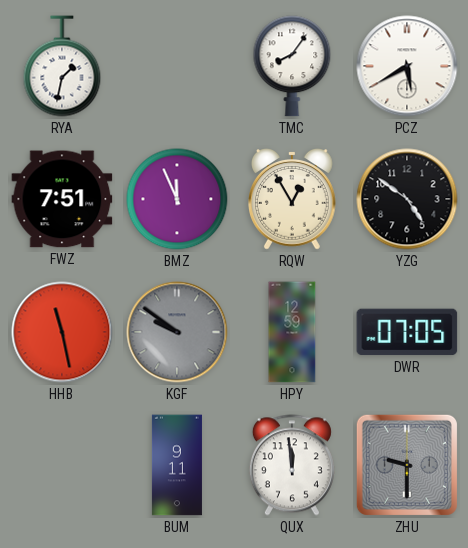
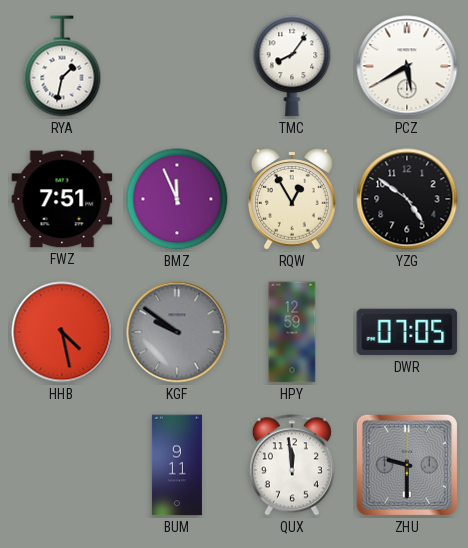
HHB: 11:28 -> 4:28 (62, 332)
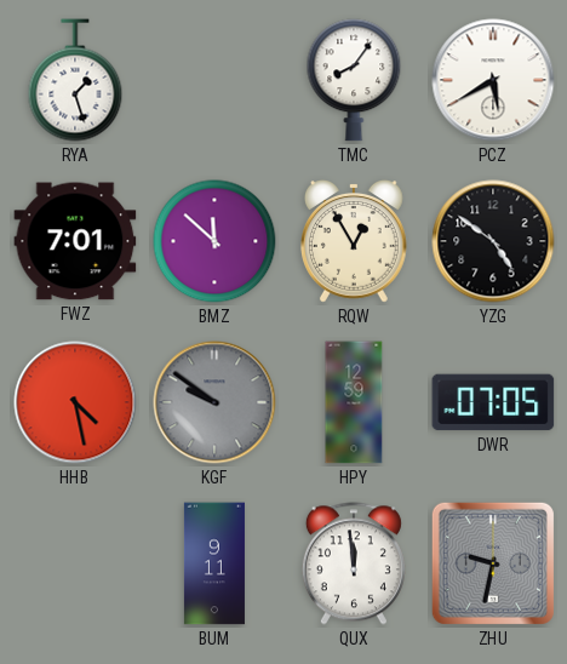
RYA: 1:32 -> 1:27 (75, 80)
FWZ: 7:51 -> 7:01 (75, 241)
BMZ: 11:56 -> 11:52 (214, 241)
ZHU: 9:30 -> 9:32 (493, 563)
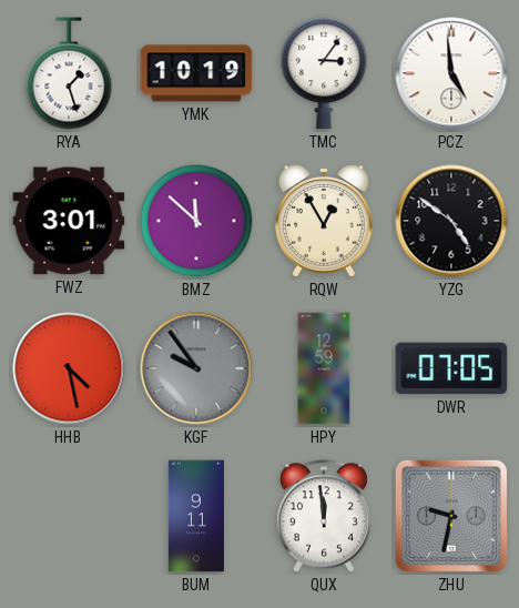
YMK: none -> 10:19 (196, 73)
TMC: 8:06 -> 3:06 (324, 73)
PCZ: 5:40 -> 4:59 (451, 73)
FWZ: 7:01 -> 3:01 (69, 221)
KGF: 9:51 -> 9:54 (196, 368)
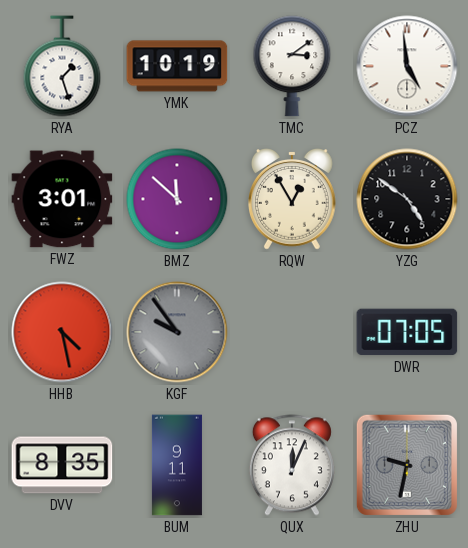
TMC: 3:06 -> 3:09 (292, 66)
HPY: 12:59 -> none (324, 368)
DVV: none -> 8:35 (62, 465)
QUX: 11:59 -> 12:04 (292, 465)
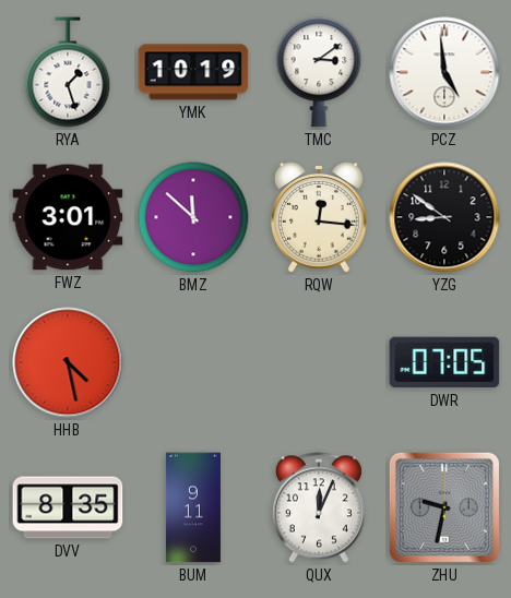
RQW: 12:55 -> 12:16 (320, 218)
YZG: 4:51 -> 8:51 (444, 217)
KGF: 9:54 -> none (177, 332)
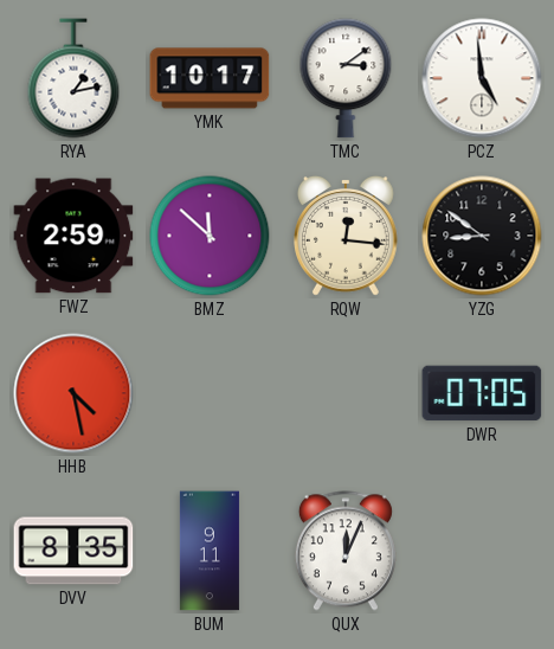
RYA: 1:27 -> 1:13 (73, 78)
YMK: 10:19 -> 10:17 (210, 78)
FWZ: 3:01 -> 2:59 (73, 236)
ZHU: 9:32 -> none (444, 507)
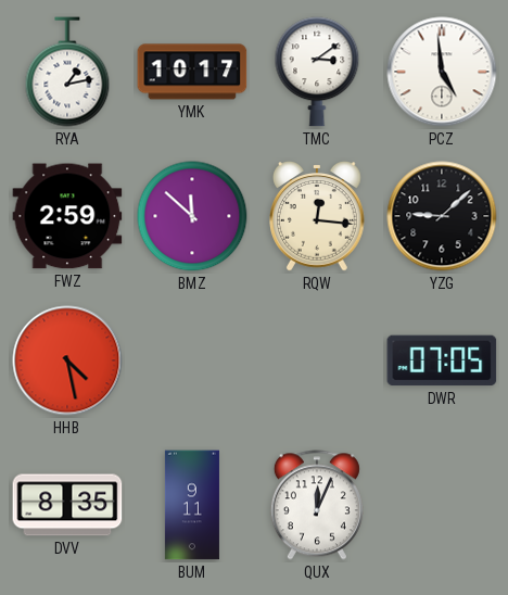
YZG: 8:51 -> 9:08 (442, 216)
